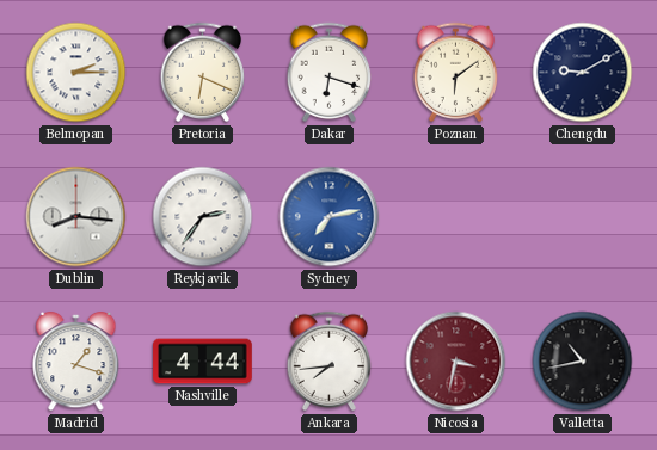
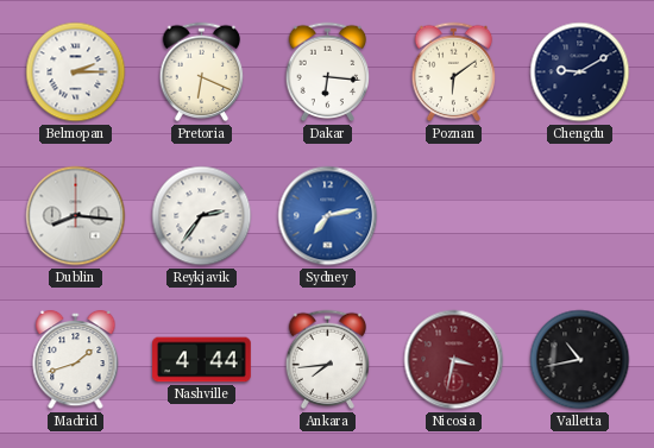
Dakar: 6:18 -> 6:16 (328, 72)
Madrid: 1:18 -> 1:42 (76, 360)
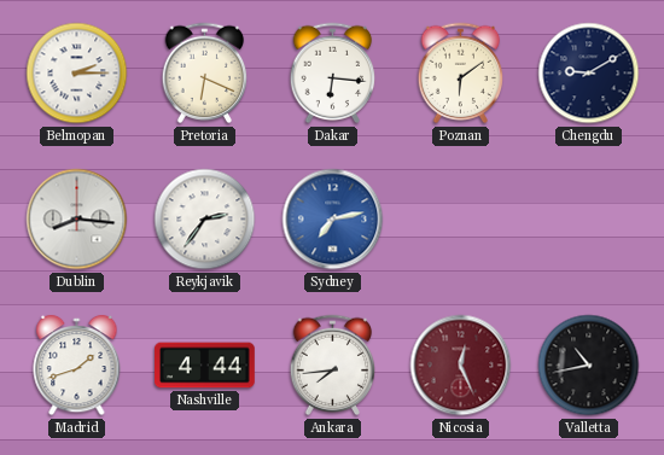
Nicosia: 3:32 -> 12:26 (461, 366)
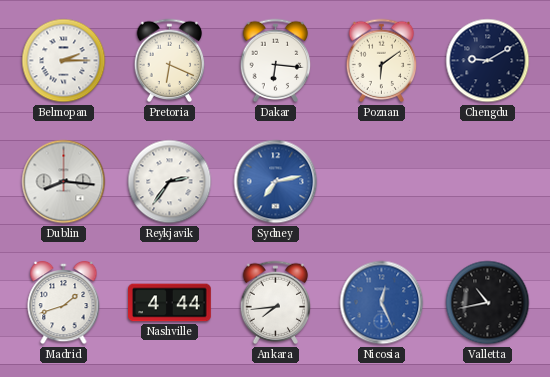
Nicosia dial: burgundy -> blue (382, 303)
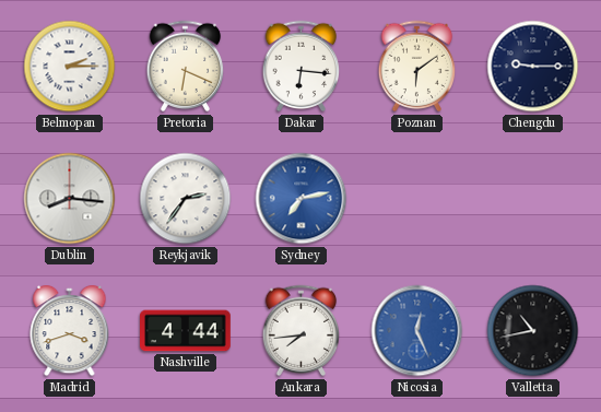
Chengdu: 9:10 -> 9:15 (533, 67)
Madrid: 1:42 -> 3:42 (70, 331)
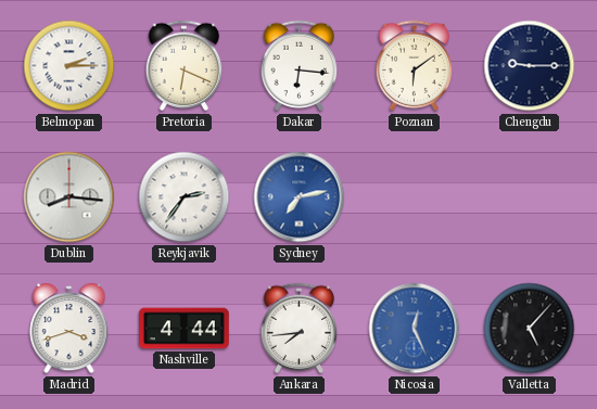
Valletta: 10:43 -> 5:07 (530, 329)
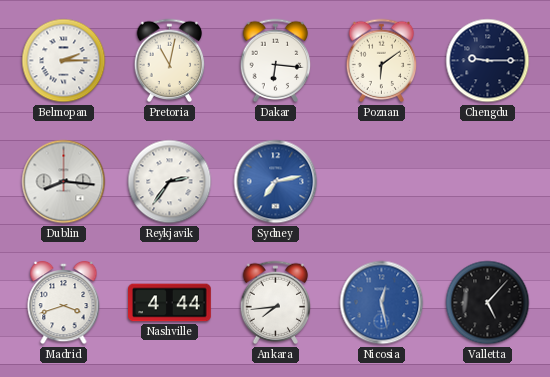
Pretoria: 6:19 -> 11:02 (170, 61)
Nicosia: 12:26 -> 12:28 (382, 303)
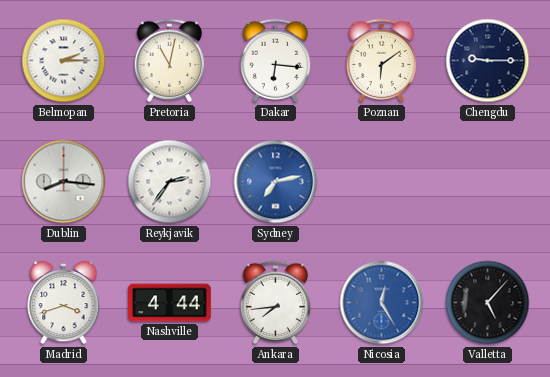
Nicosia: 12:28 -> 12:25 (382, 303)
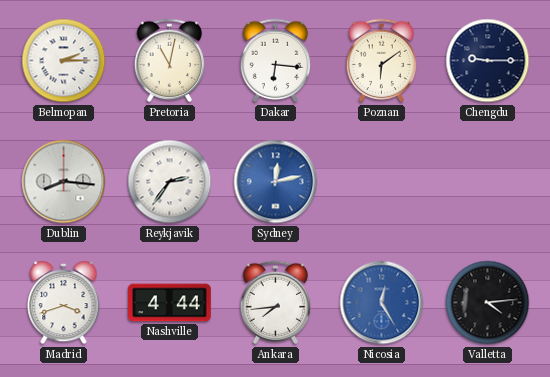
Sydney: 7:13 -> 12:13 (276, 182)
Valletta: 5:07 -> 4:14 (488, 303)
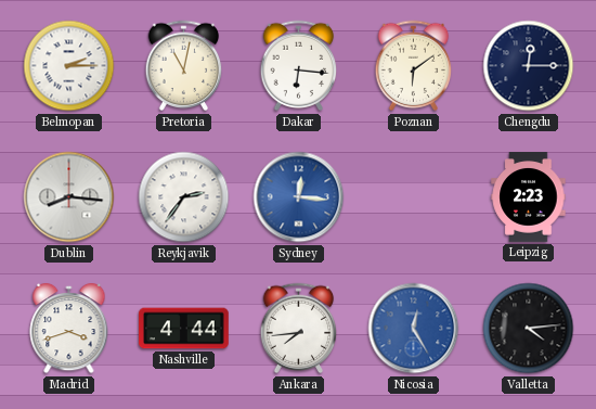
Chengdu: 9:15 -> 12:15 (529, 66)
Sydney: 12:13 -> 12:16 (299, 197)
Leipzig: none -> 2:23 (529, 197)
